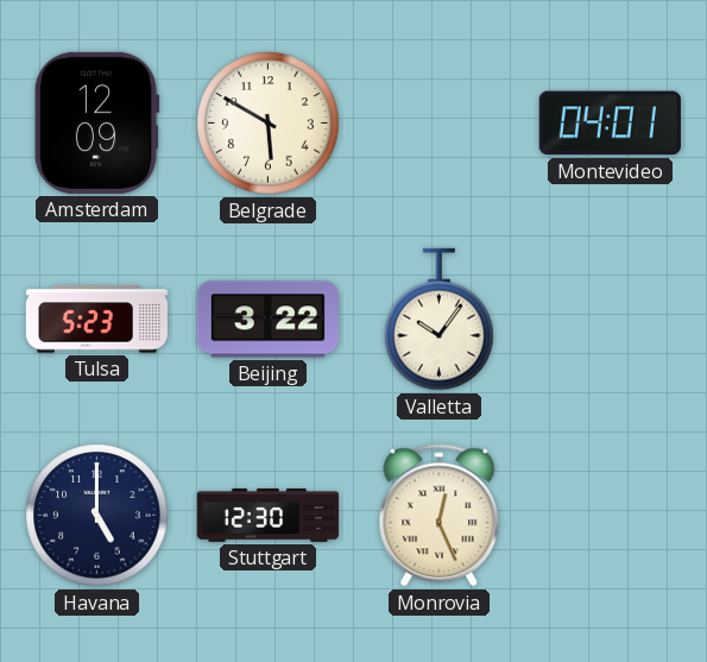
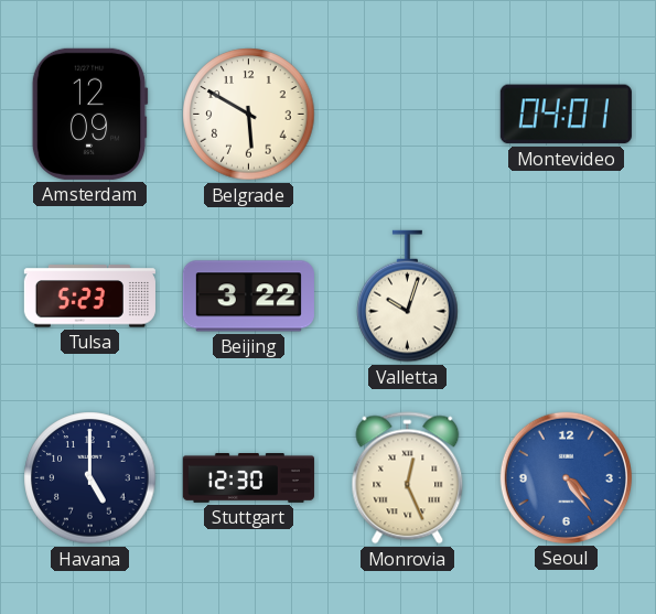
Valletta: 10:06 -> 10:03 (408, 297)
Seoul: none -> 4:24 (566, 477)
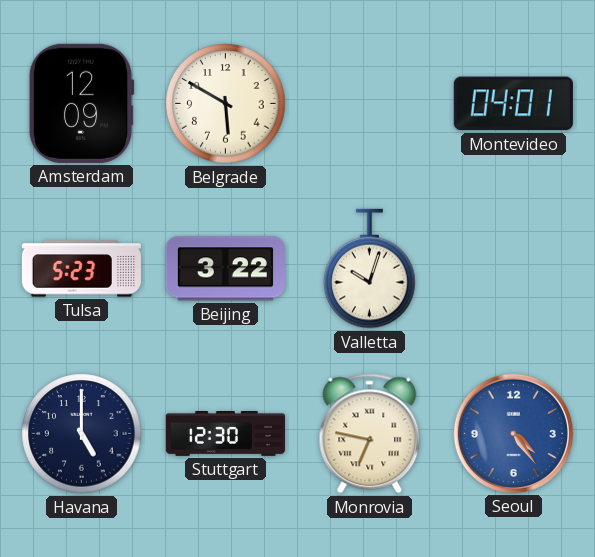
Monrovia: 12:26 -> 6:47 (370, 434)
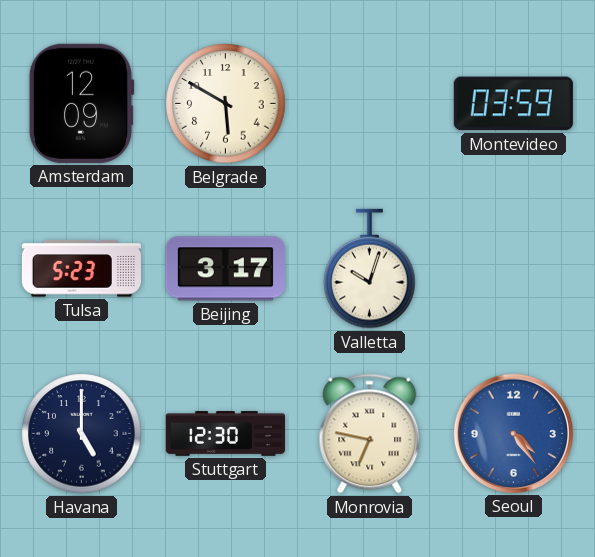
Montevideo: 04:01 -> 03:59 (513, 104)
Beijing: 3:22 -> 3:17 (225, 269)
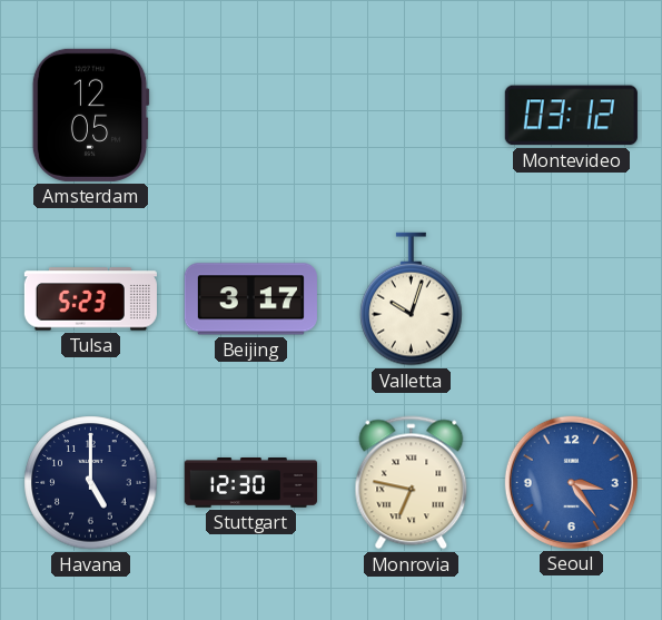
Amsterdam: 12:09 -> 12:05 (90, 115)
Belgrade: 5:50 -> none (226, 104)
Montevideo: 03:59 -> 03:12 (571, 116)
Seoul: 4:24 -> 3:24 (571, 482)
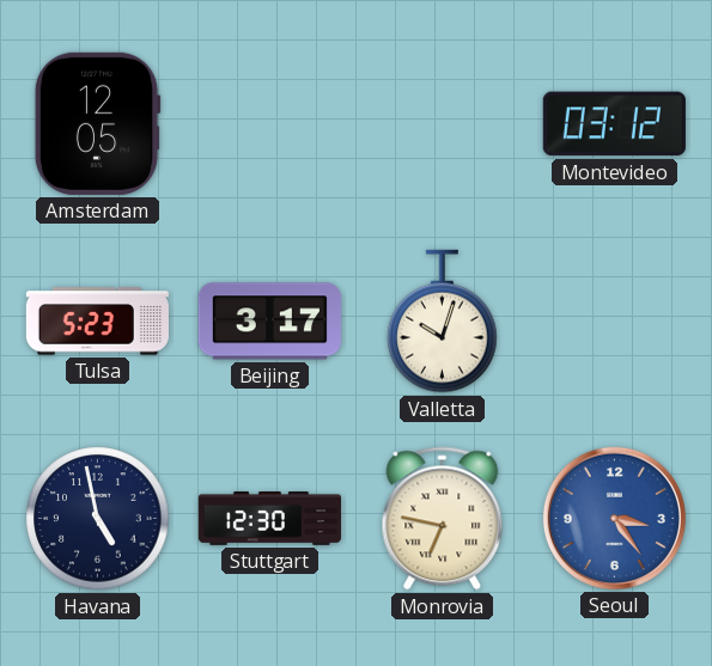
Havana: 5:00 -> 4:58 (98, 519)
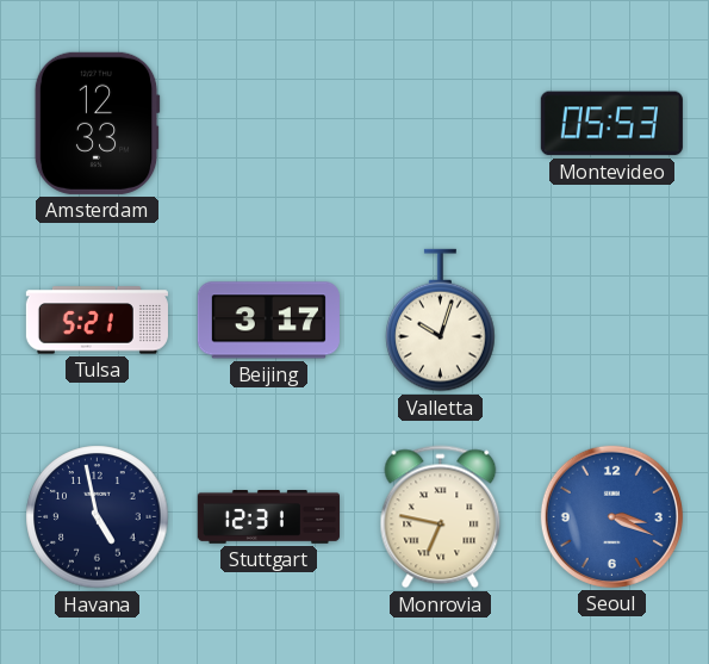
Amsterdam: 12:05 -> 12:33 (97, 123)
Montevideo: 03:12 -> 05:53 (611, 124)
Tulsa: 5:23 -> 5:21 (97, 321)
Stuttgart: 12:30 -> 12:31 (268, 517)
Seoul: 3:24 -> 3:19 (611, 516)
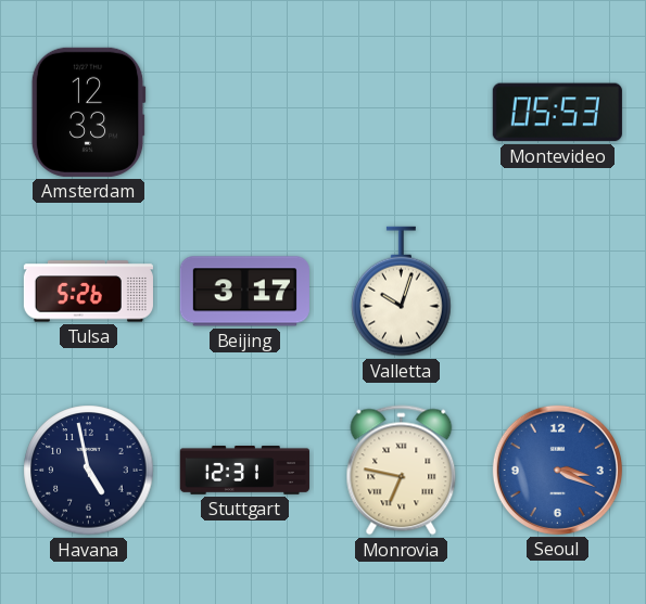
Tulsa: 5:21 -> 5:26 (88, 292)
